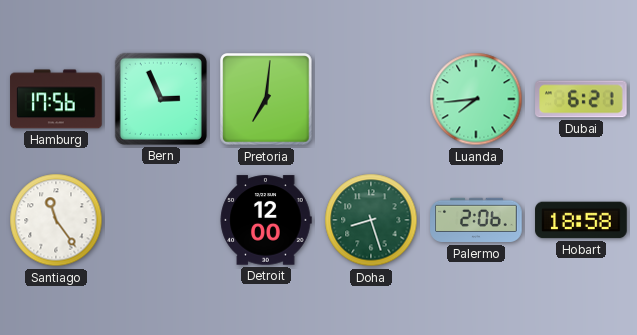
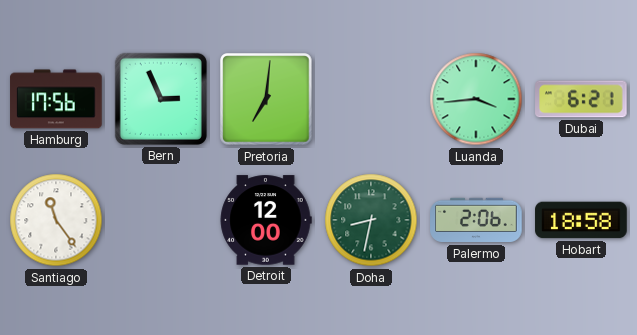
Luanda: 7:44 -> 3:44 (476, 99)
Doha: 8:27 -> 8:32 (371, 220)
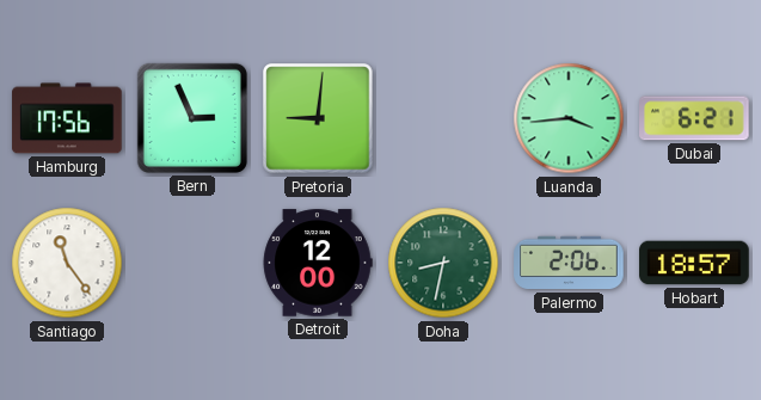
Pretoria: 7:01 -> 9:01 (318, 118)
Hobart: 18:58 -> 18:57 (694, 263)
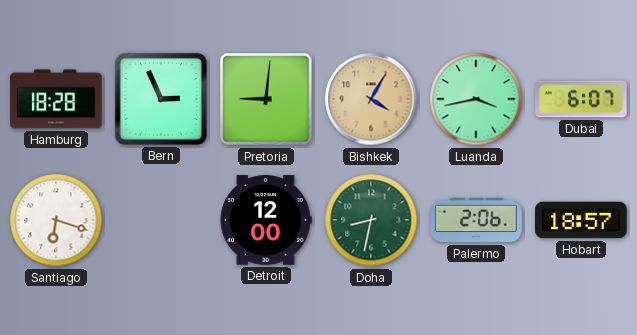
Hamburg: 17:56 -> 18:28 (56, 99)
Bishkek: none -> 4:05 (371, 99)
Luanda: 3:44 -> 3:43 (476, 99)
Dubai: 6:21 -> 6:07 (581, 99)
Santiago: 11:24 -> 6:18 (56, 220)
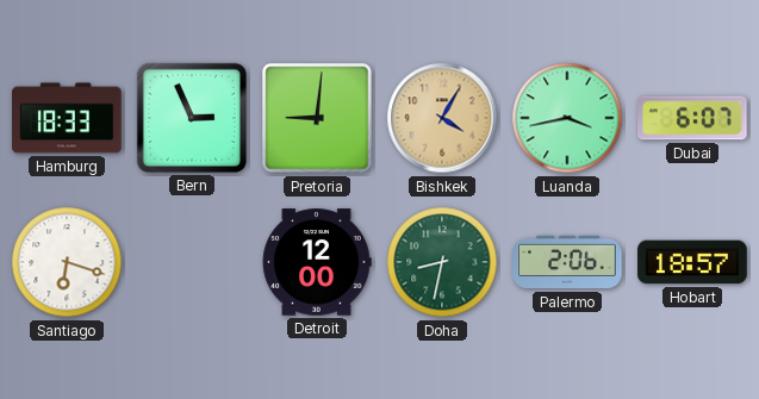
Hamburg: 18:28 -> 18:33 (67, 118)
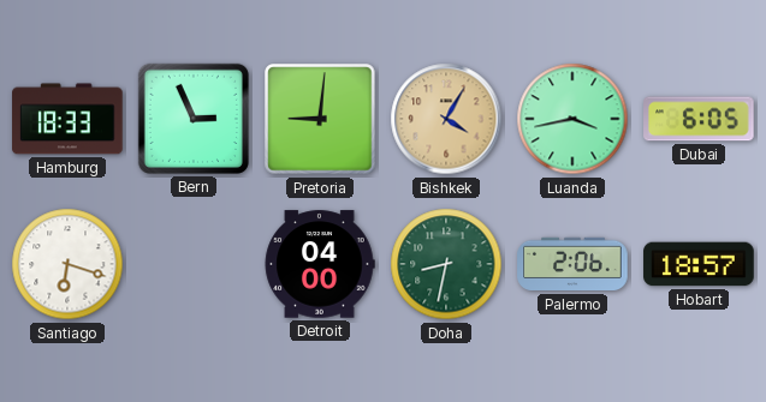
Dubai: 6:07 -> 6:05 (699, 119)
Detroit: 12:00 -> 04:00 (320, 264)
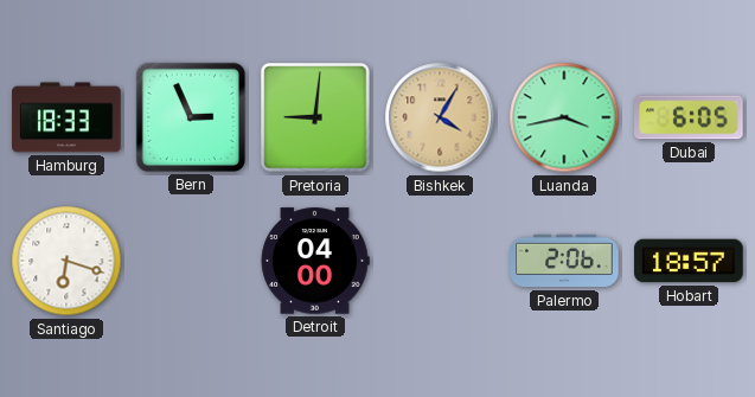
Doha: 8:32 -> none (446, 264)
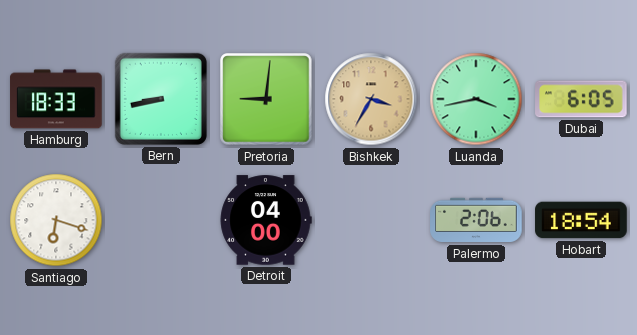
Bern: 2:56 -> 8:43 (161, 99)
Bishkek: 4:05 -> 3:35 (371, 99)
Hobart: 18:57 -> 18:54 (581, 220)
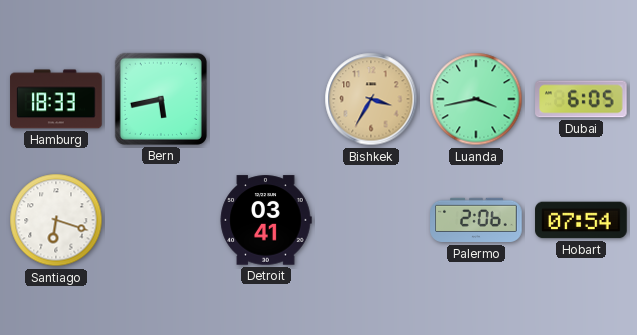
Bern: 8:43 -> 5:43 (161, 99)
Pretoria: 9:01 -> none (266, 99)
Detroit: 04:00 -> 03:41 (266, 220)
Hobart: 18:54 -> 07:54 (581, 220)
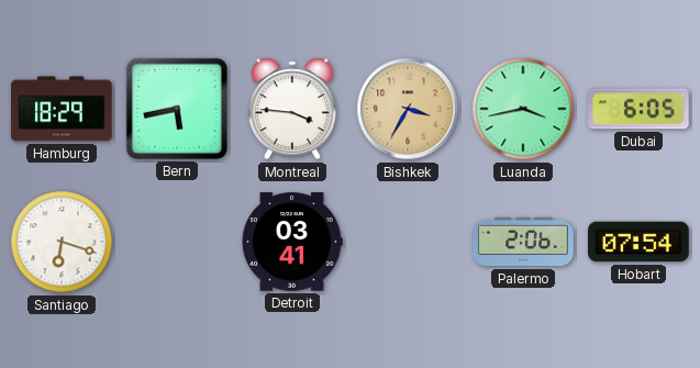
Hamburg: 18:33 -> 18:29 (62, 109)
Montreal: none -> 3:46 (292, 109)
